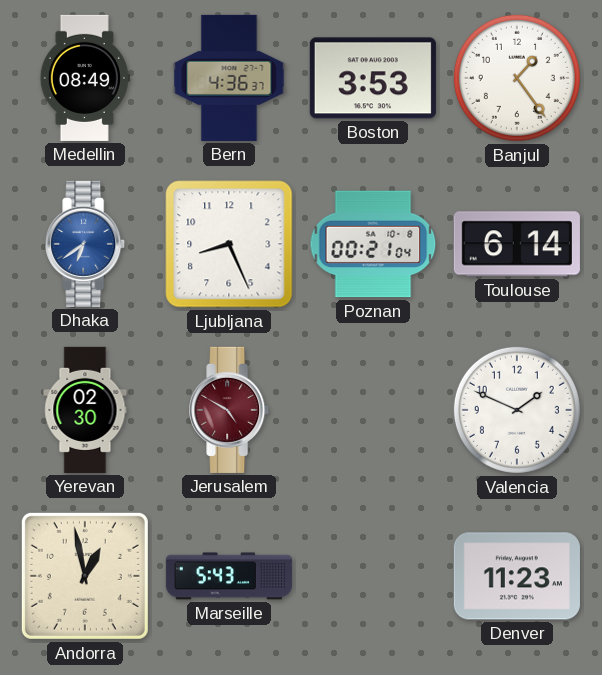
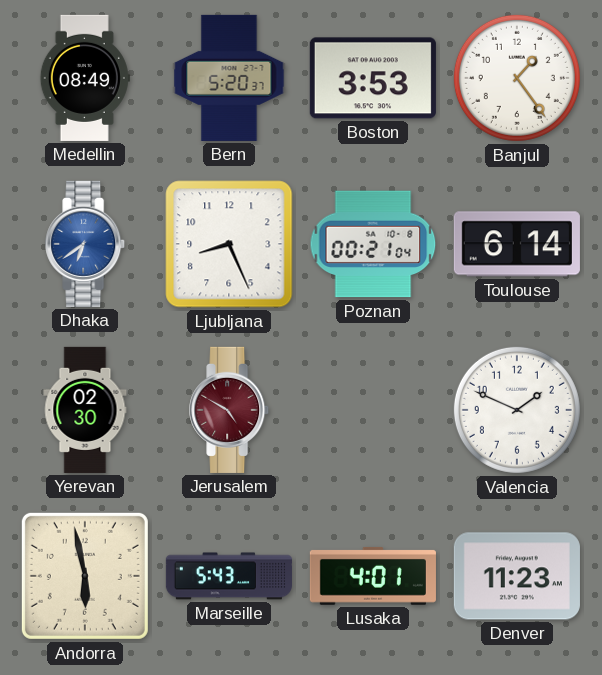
Bern: 4:36 -> 5:20 (229, 78)
Andorra: 12:58 -> 5:58 (85, 576)
Lusaka: none -> 4:01 (373, 576)
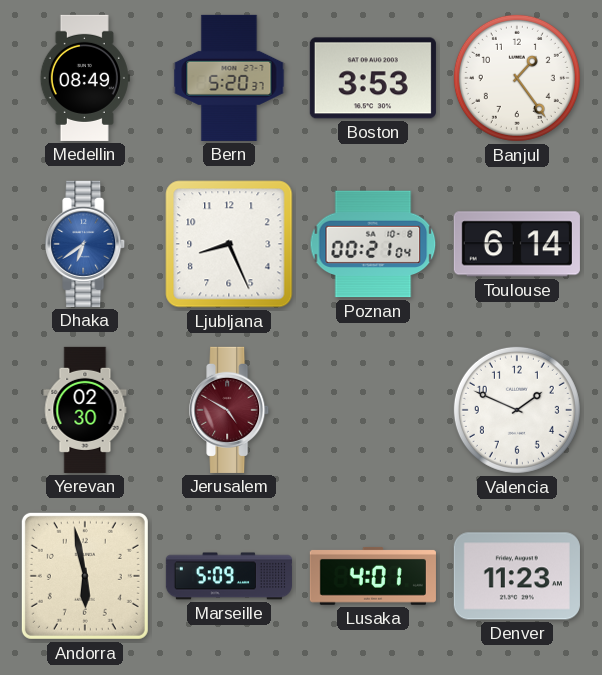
Marseille: 5:43 -> 5:09 (229, 576)
